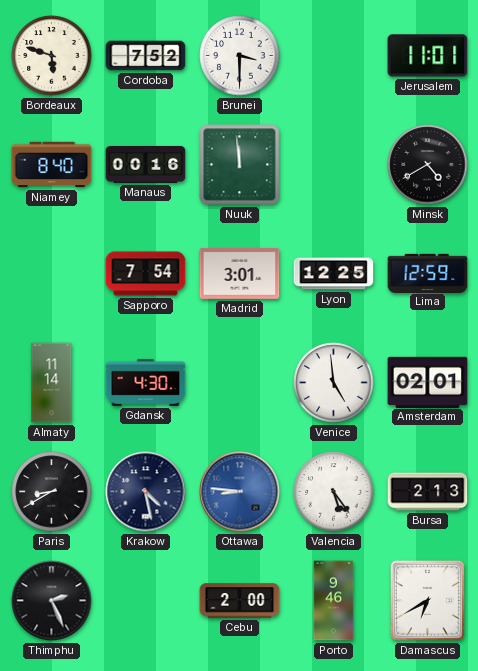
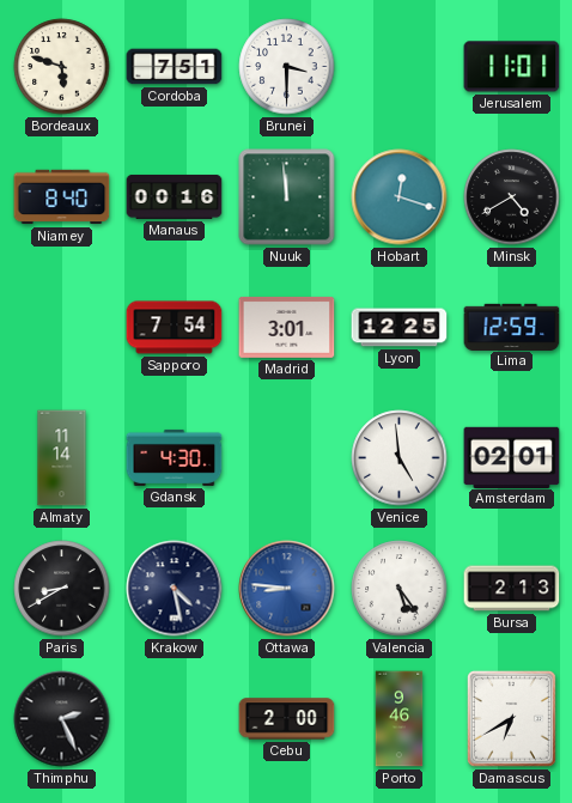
Cordoba: 7:52 -> 7:51 (175, 67)
Hobart: none -> 12:18 (400, 197)
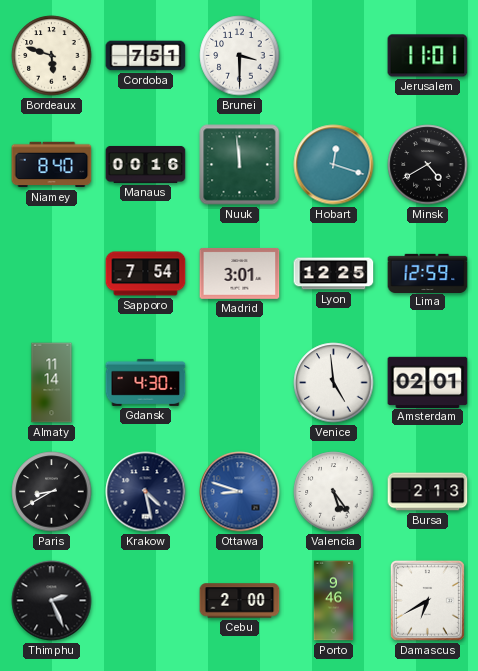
Ottawa: 8:46 -> 8:48 (240, 492)
